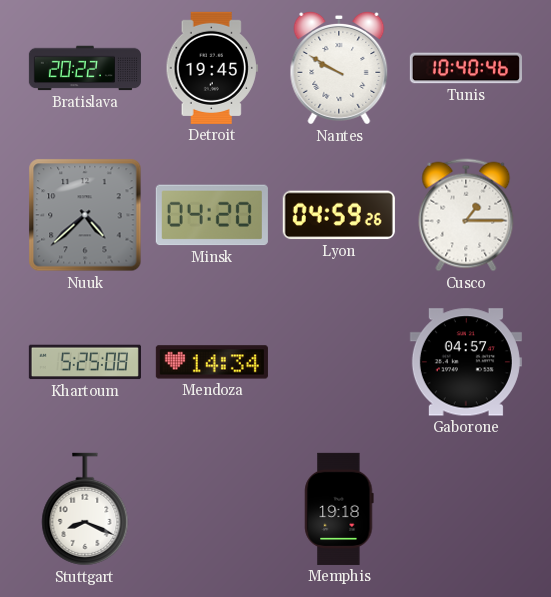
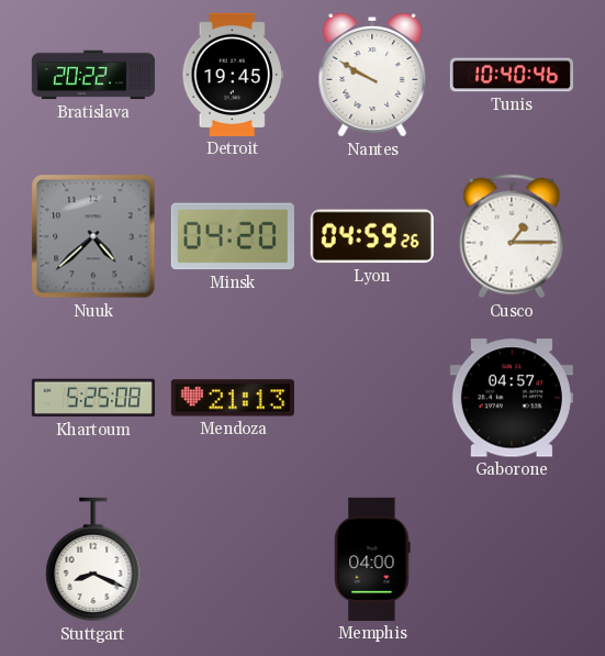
Mendoza: 14:34 -> 21:13 (233, 398)
Memphis: 19:18 -> 04:00 (372, 559)
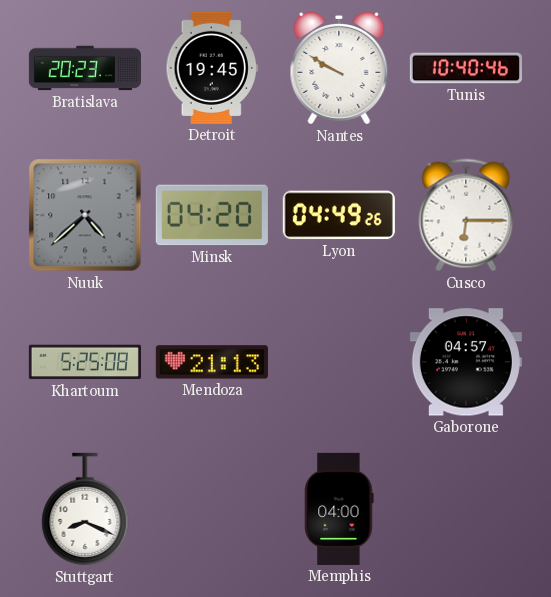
Bratislava: 20:22 -> 20:23 (85, 68)
Lyon: 04:59 -> 04:49 (339, 215)
Cusco: 1:15 -> 6:15 (466, 215)
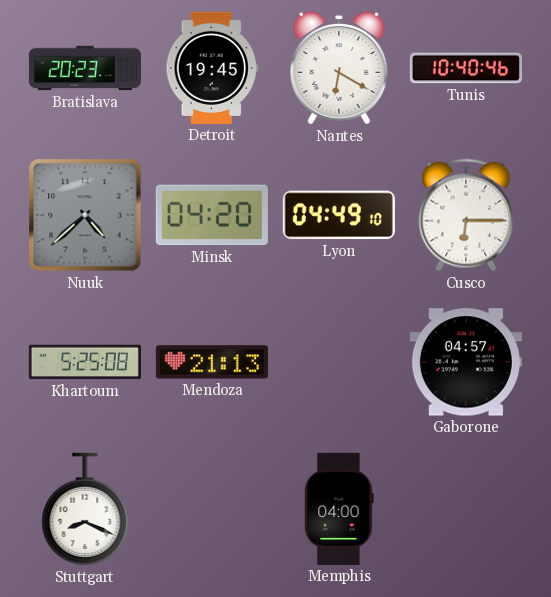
Nantes: 9:50 -> 6:20 (339, 68)
Lyon: 04:49:26 -> 04:49:10 (339, 215)
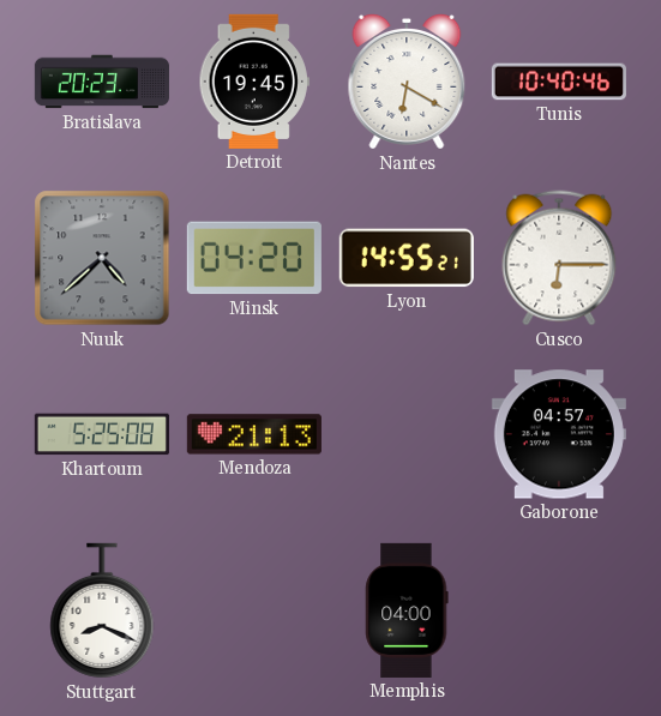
Lyon: 04:49 -> 14:55 (407, 258)
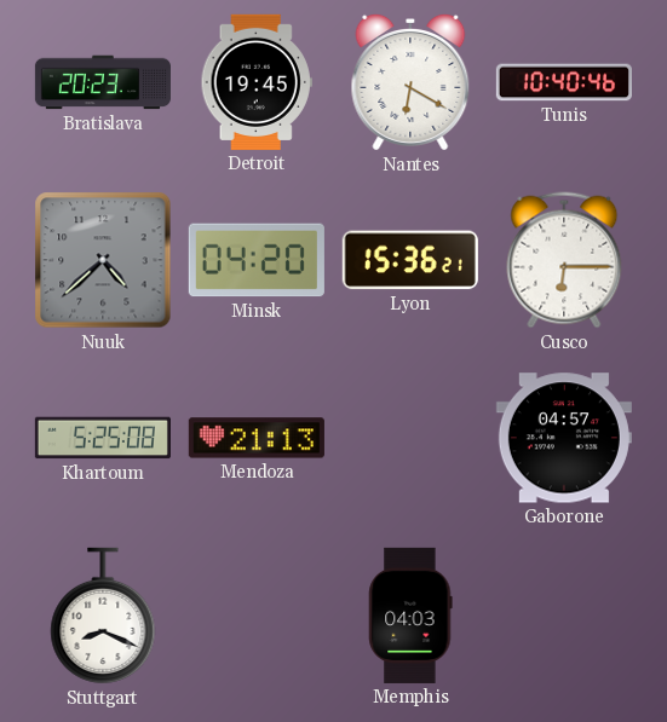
Lyon: 14:55 -> 15:36 (410, 260)
Memphis: 04:00 -> 04:03 (410, 616)
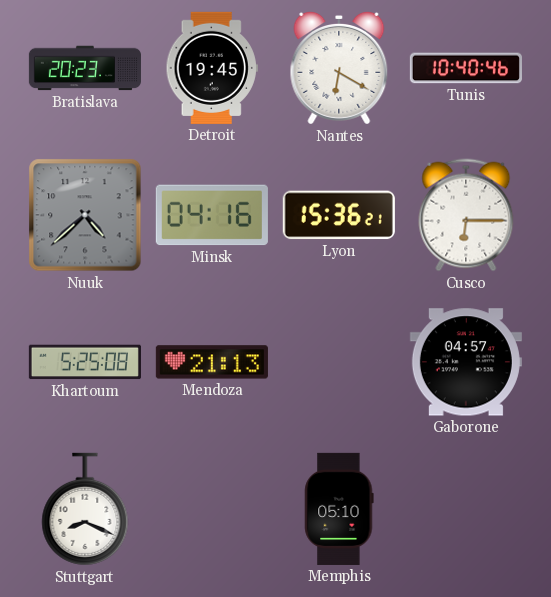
Minsk: 04:20 -> 04:16 (212, 215)
Memphis: 04:03 -> 05:10 (339, 509)
